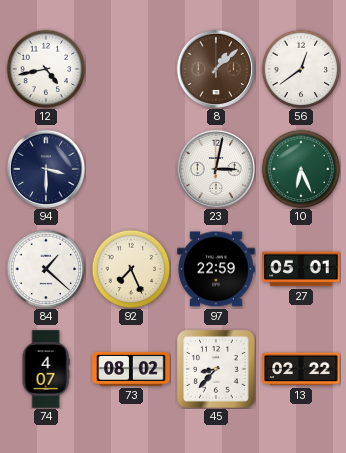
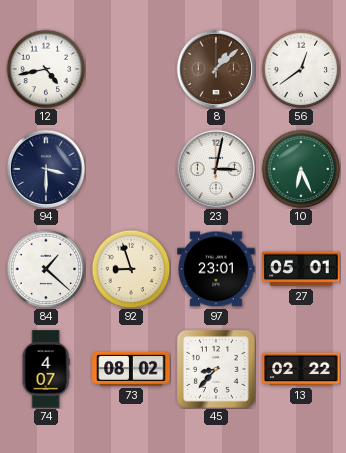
92: 7:26 -> 8:57 (131, 269)
97: 22:59 -> 23:01 (216, 269)
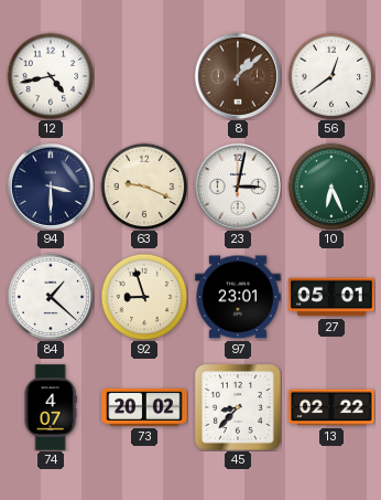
63: none -> 9:19 (144, 187)
73: 08:02 -> 20:02 (144, 407)
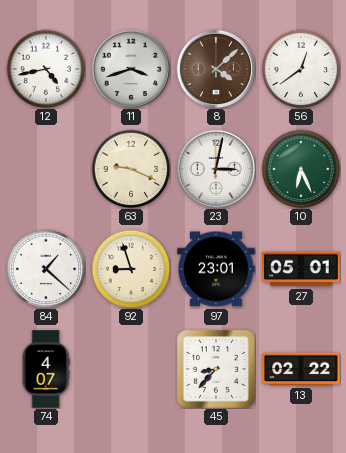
11: none -> 3:42 (130, 68)
8: 1:08 -> 4:08 (215, 68)
94: 3:30 -> none (50, 185)
73: 20:02 -> none (144, 407)
